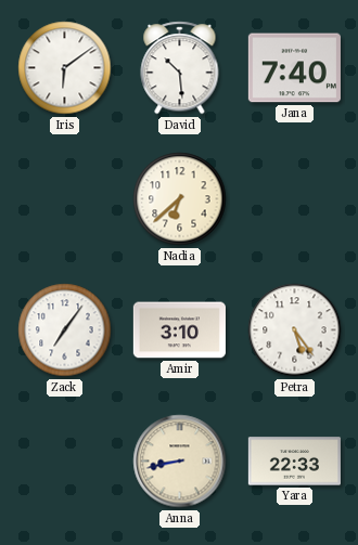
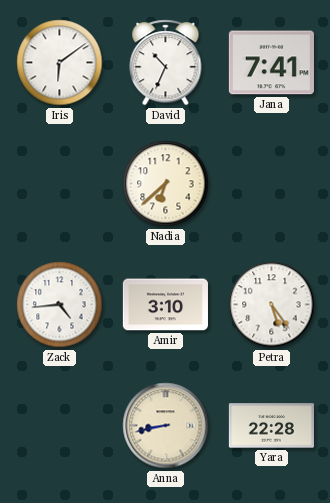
David: 10:29 -> 10:34 (166, 63)
Jana: 7:40 -> 7:41 (271, 63)
Zack: 7:06 -> 4:44 (60, 305)
Yara: 22:33 -> 22:28 (271, 426)
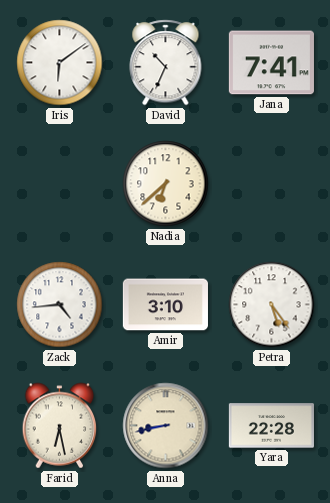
Farid: none -> 6:28 (60, 426)
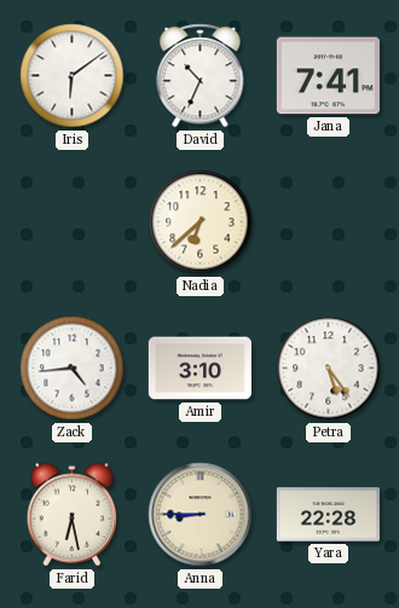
Anna: 8:43 -> 8:45 (201, 515)
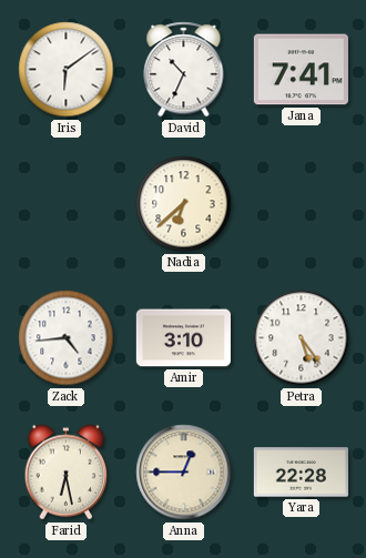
Anna: 8:45 -> 12:45 (184, 473)
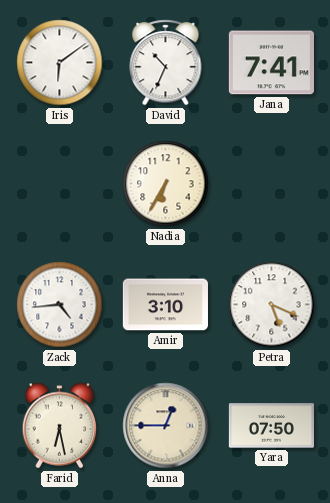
Nadia: 6:38 -> 6:35 (166, 184)
Petra: 5:24 -> 5:19 (272, 305)
Yara: 22:28 -> 07:50 (271, 426)
